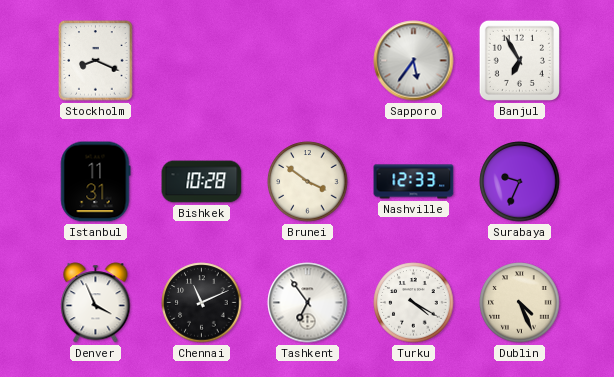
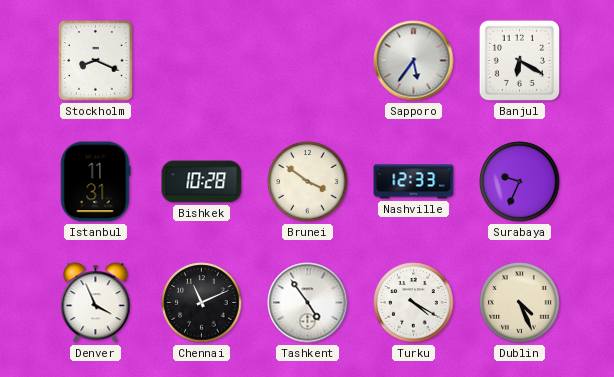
Banjul: 6:55 -> 6:20 (519, 60)
Tashkent: 6:54 -> 4:54 (308, 303)
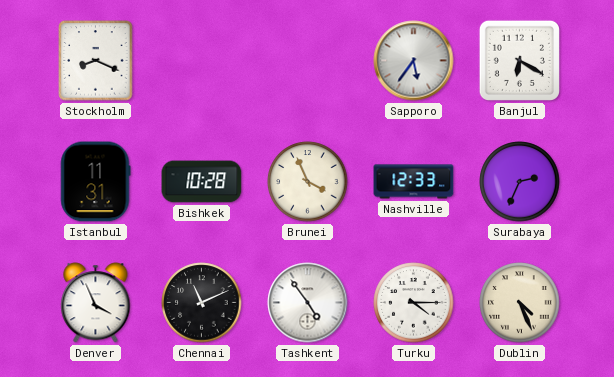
Brunei: 3:51 -> 3:56 (308, 182)
Surabaya: 9:34 -> 2:34 (520, 182)
Turku: 4:20 -> 4:15 (414, 303)
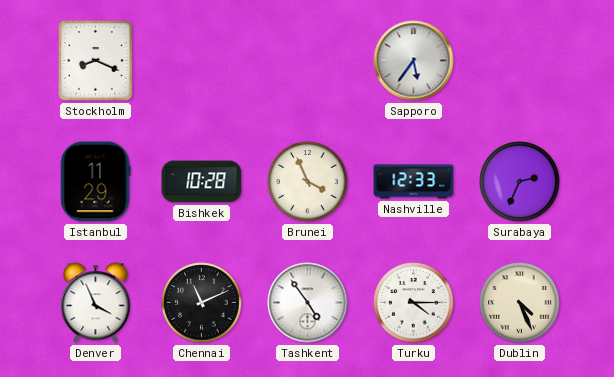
Banjul: 6:20 -> none (519, 60)
Istanbul: 11:31 -> 11:29 (95, 182)
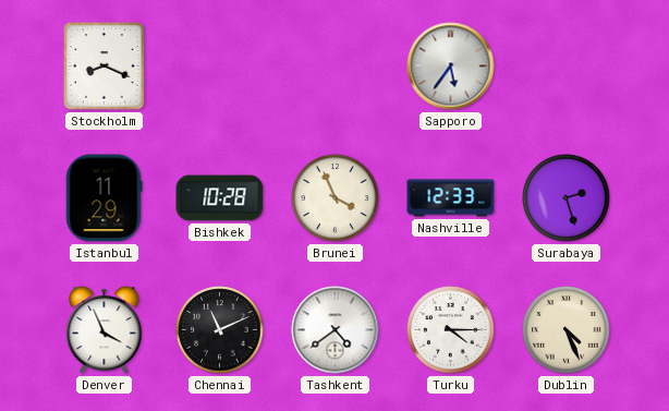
Surabaya: 2:34 -> 2:27 (567, 198)
Tashkent: 4:54 -> 4:39 (336, 330)
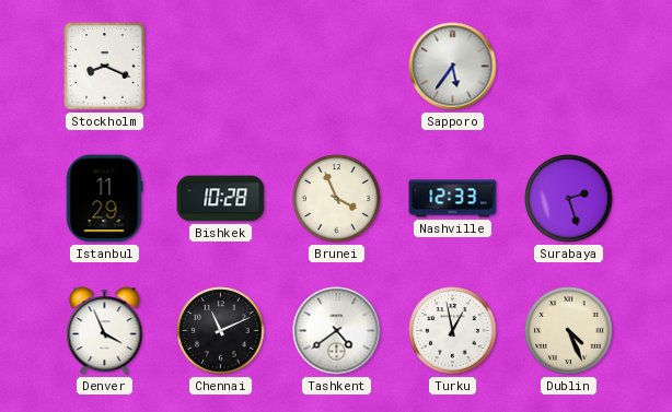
Turku: 4:15 -> 12:58 (453, 331)
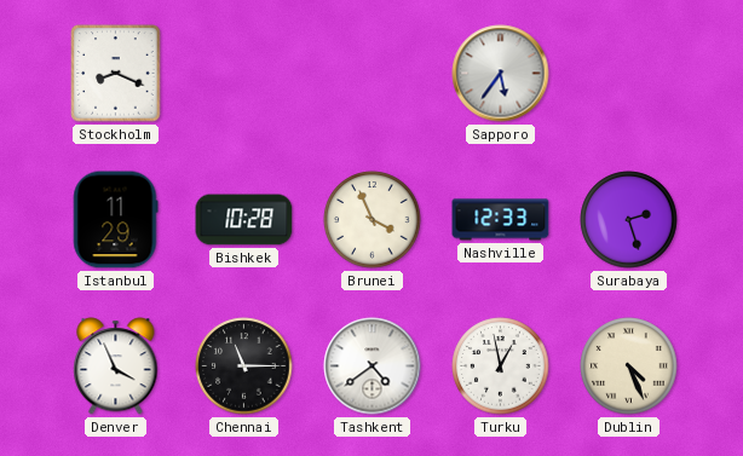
Chennai: 11:11 -> 11:15 (244, 366)
